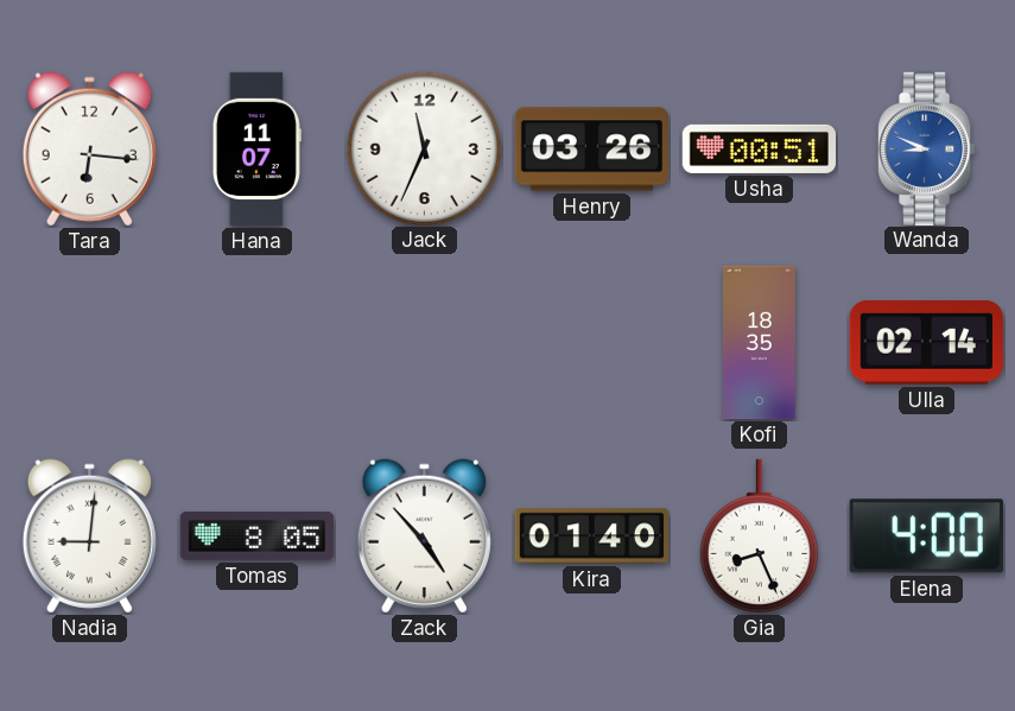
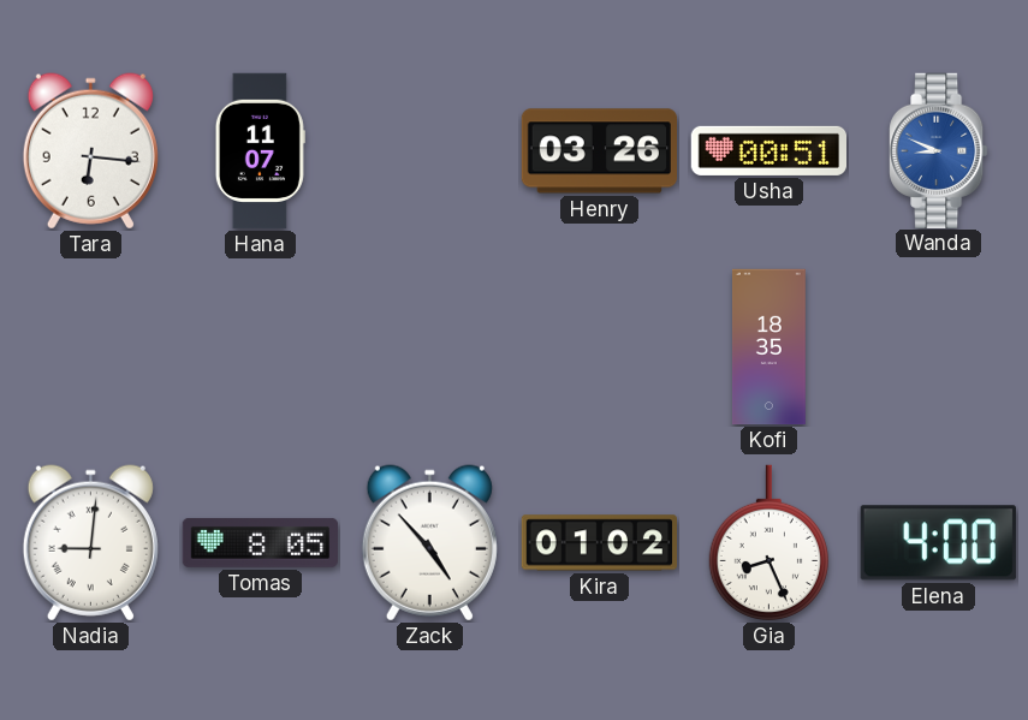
Jack: 11:34 -> none (424, 148)
Ulla: 02:14 -> none (926, 343)
Kira: 01:40 -> 01:02 (599, 543)
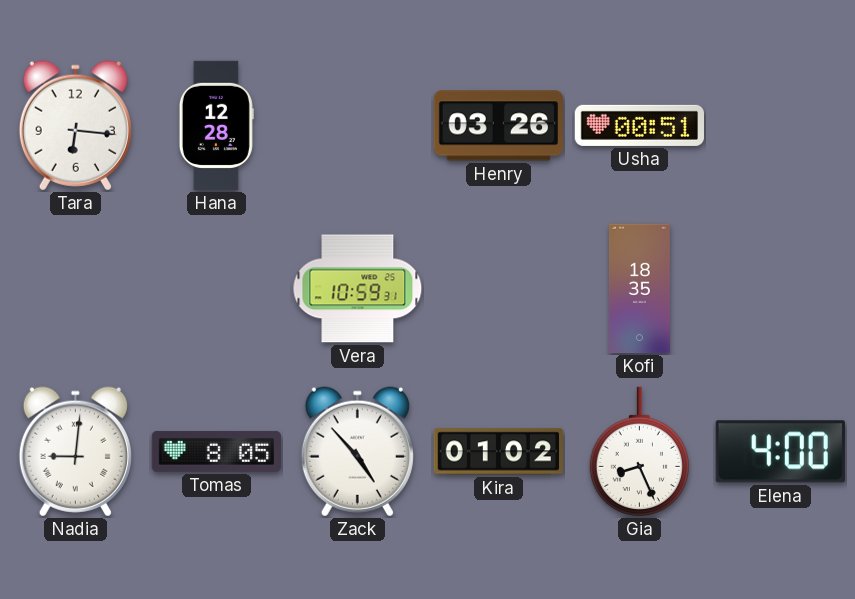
Hana: 11:07 -> 12:28 (216, 126)
Wanda: 8:49 -> none (939, 150)
Vera: none -> 10:59 (358, 289)
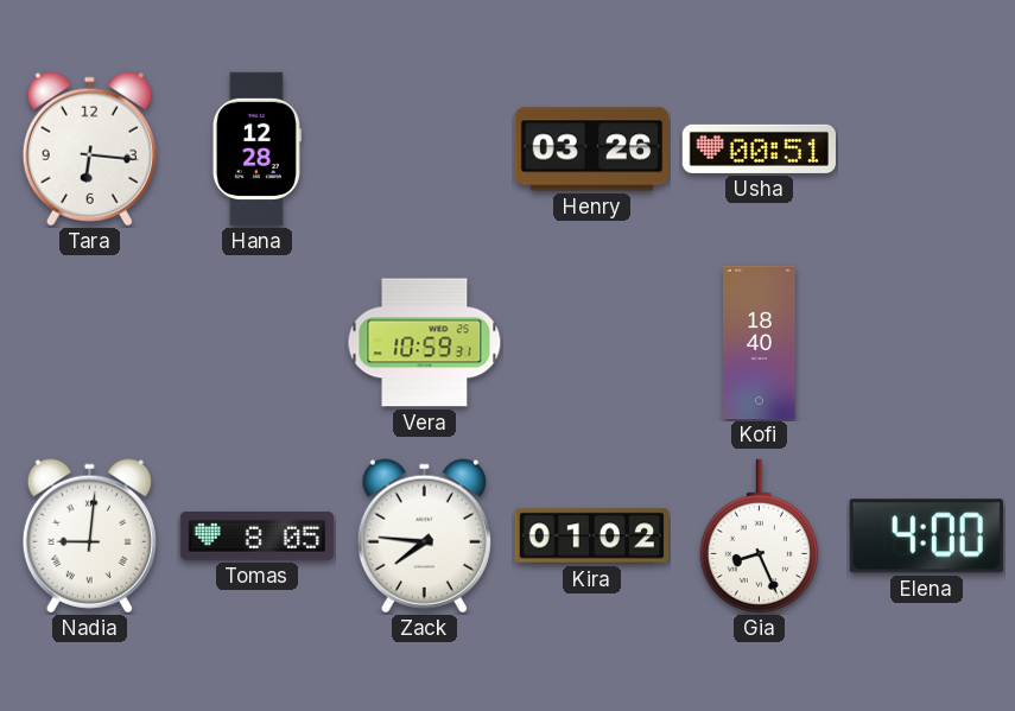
Kofi: 18:35 -> 18:40 (759, 343)
Zack: 4:53 -> 7:46 (424, 537)
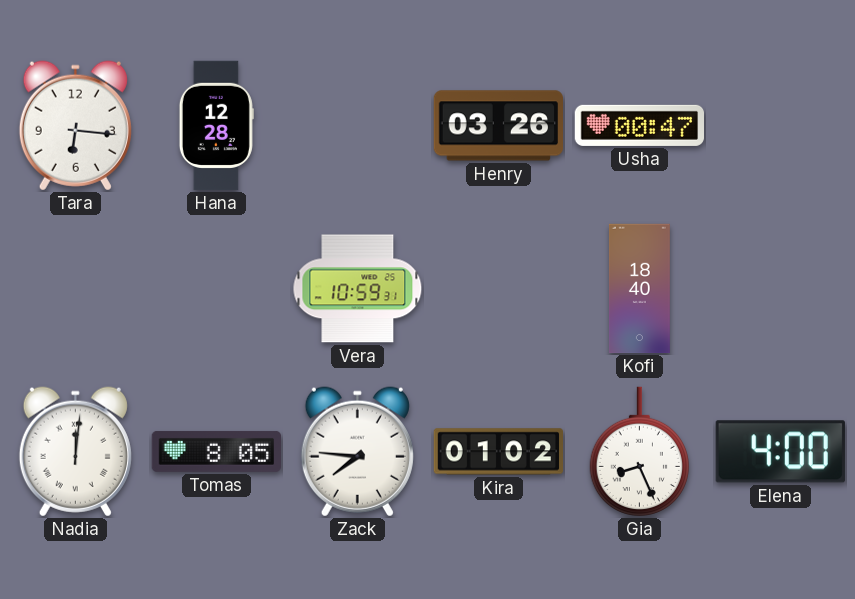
Usha: 00:51 -> 00:47 (639, 125)
Nadia: 9:01 -> 12:01 (75, 452)
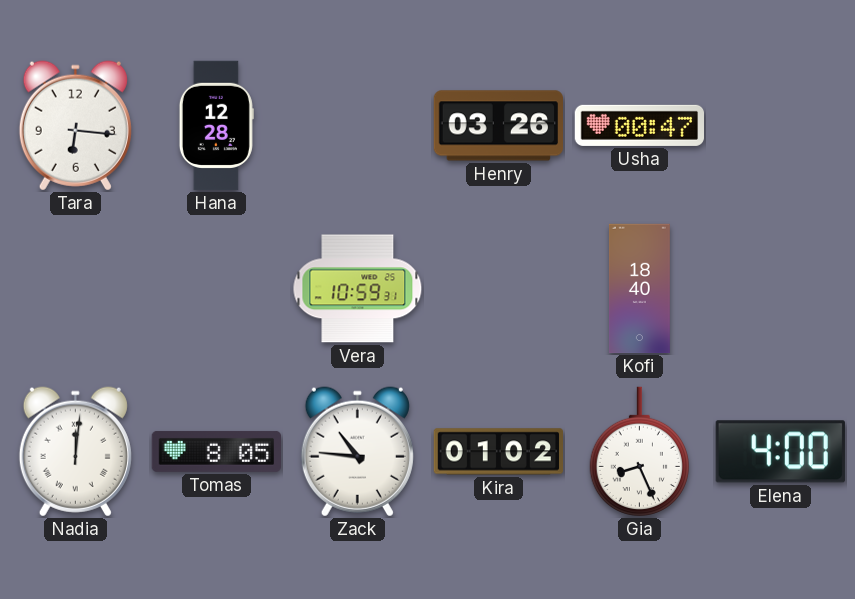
Zack: 7:46 -> 10:46 (357, 452)
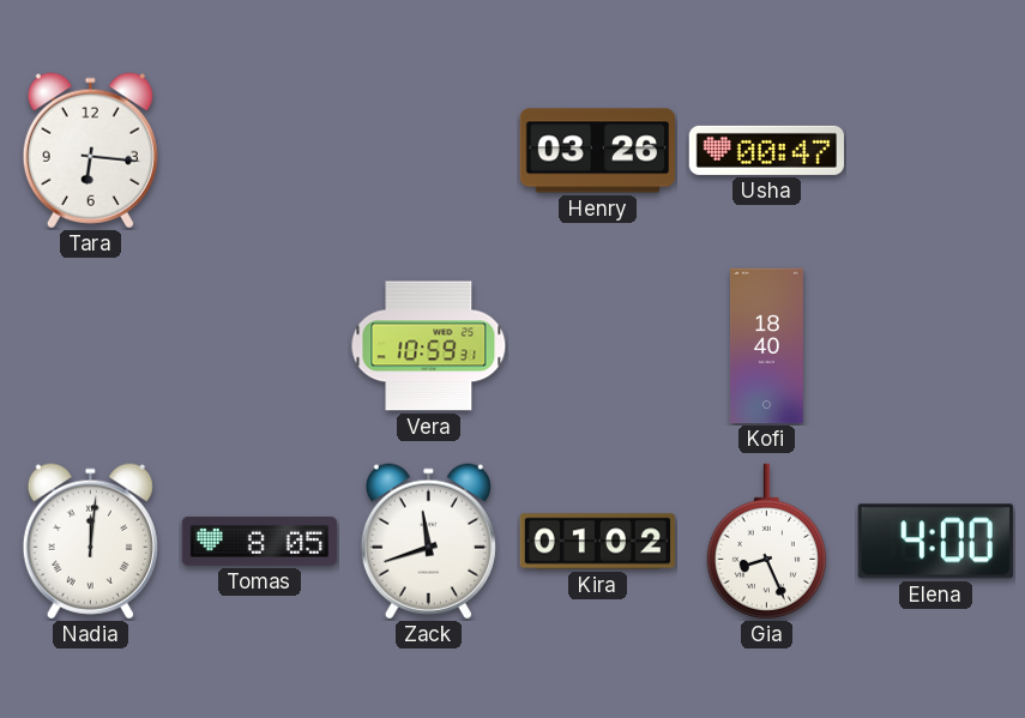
Hana: 12:28 -> none (216, 126)
Zack: 10:46 -> 11:42 (428, 542)
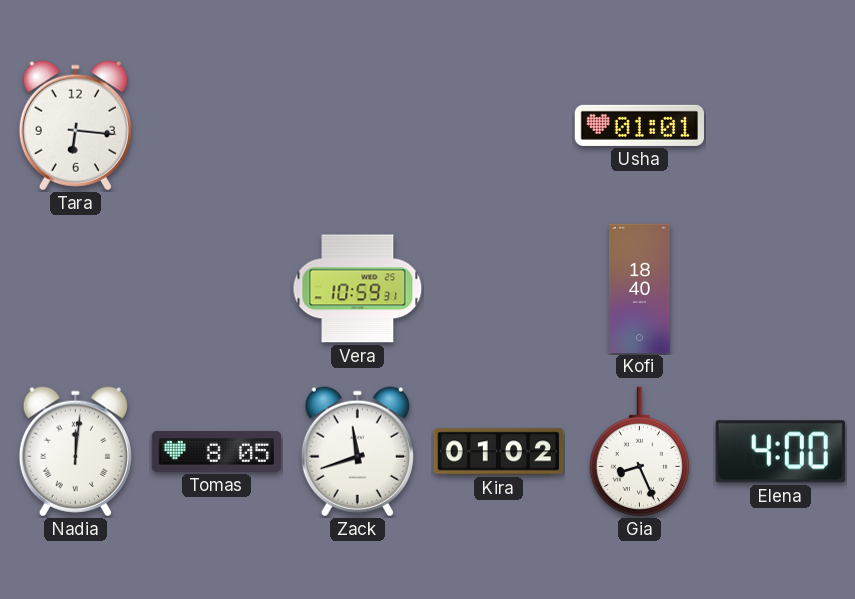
Henry: 03:26 -> none (597, 151)
Usha: 00:47 -> 01:01 (639, 125)
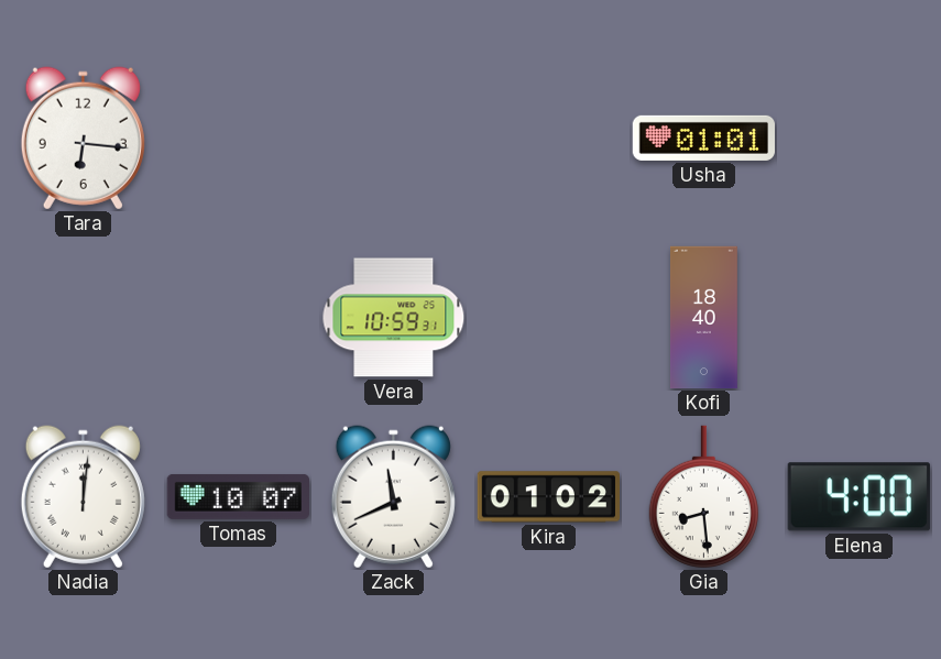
Tomas: 8:05 -> 10:07 (238, 496)
Zack: 11:42 -> 11:41 (393, 497)
Gia: 8:26 -> 8:29 (703, 497)
